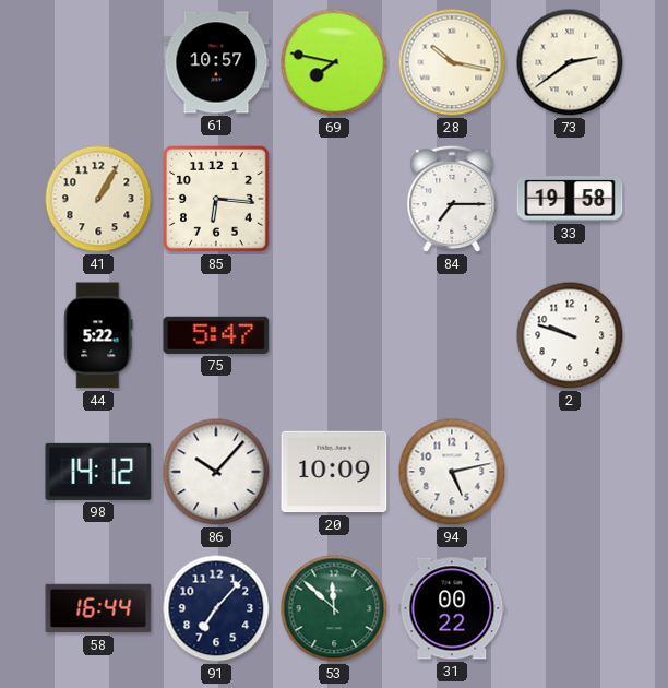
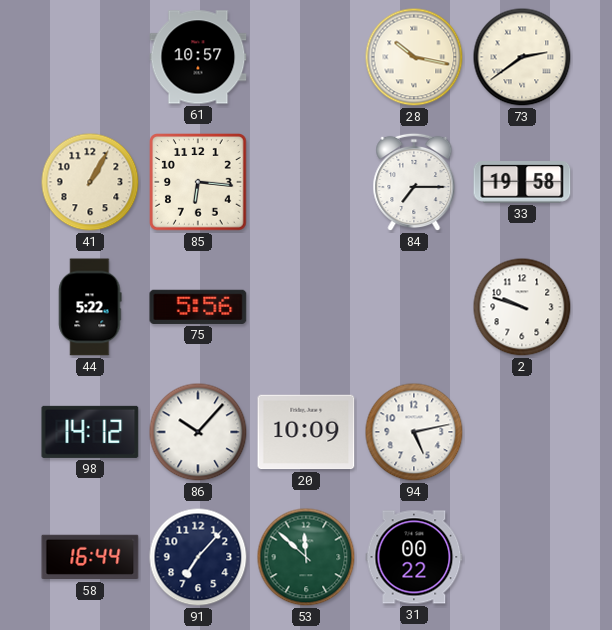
69: 7:47 -> none (334, 62)
75: 5:47 -> 5:56 (198, 307)
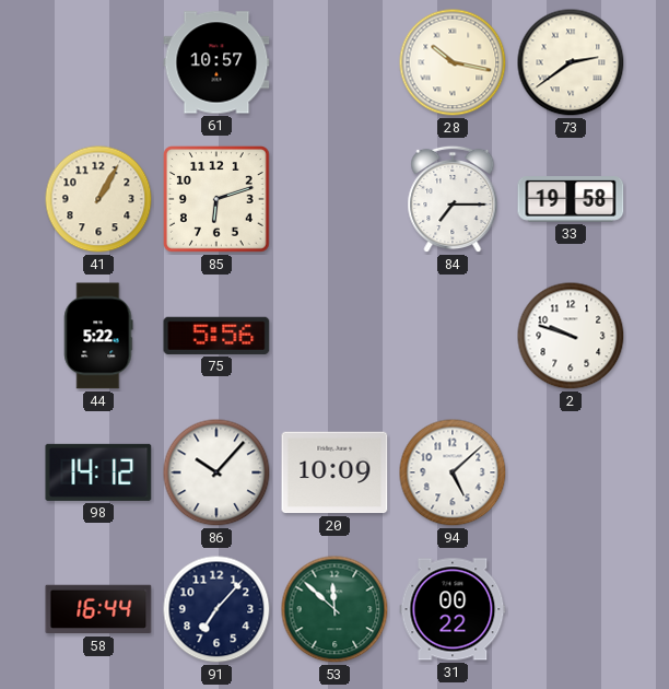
85: 6:16 -> 6:12 (218, 200)
94: 5:13 -> 5:08 (453, 472)
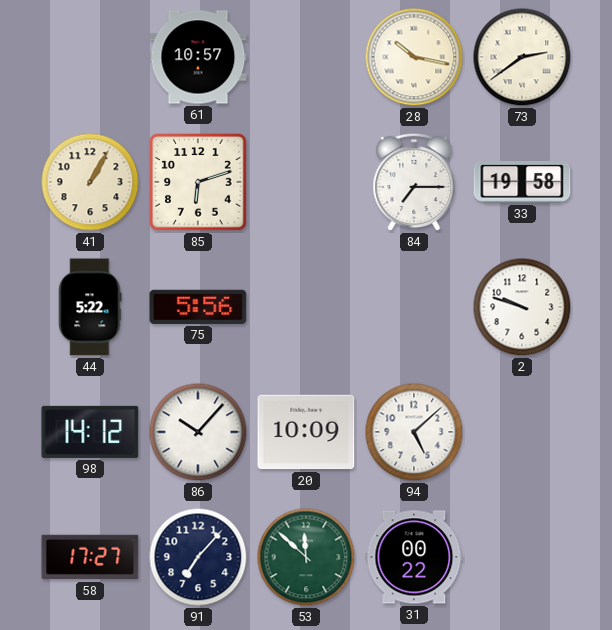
58: 16:44 -> 17:27 (90, 557)
